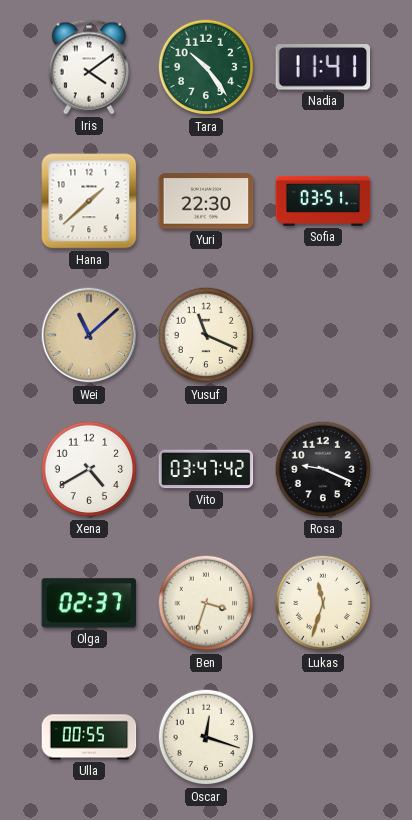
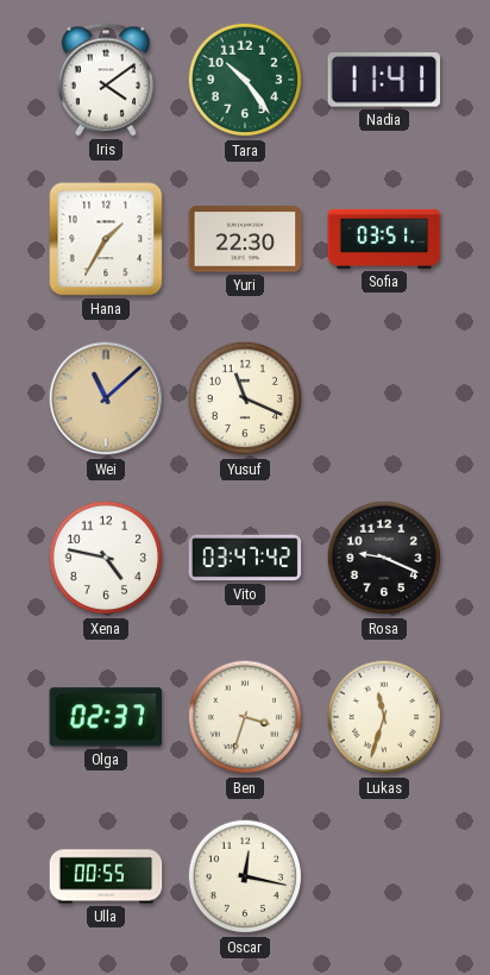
Hana: 1:38 -> 1:35 (106, 239)
Xena: 4:40 -> 4:47 (106, 558)
Oscar: 12:18 -> 12:17 (245, 876)
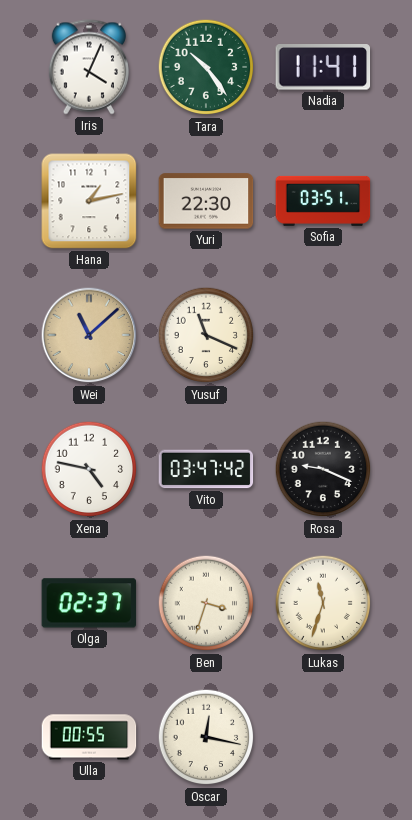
Iris: 4:09 -> 4:04 (89, 67)
Hana: 1:35 -> 1:13 (89, 201)
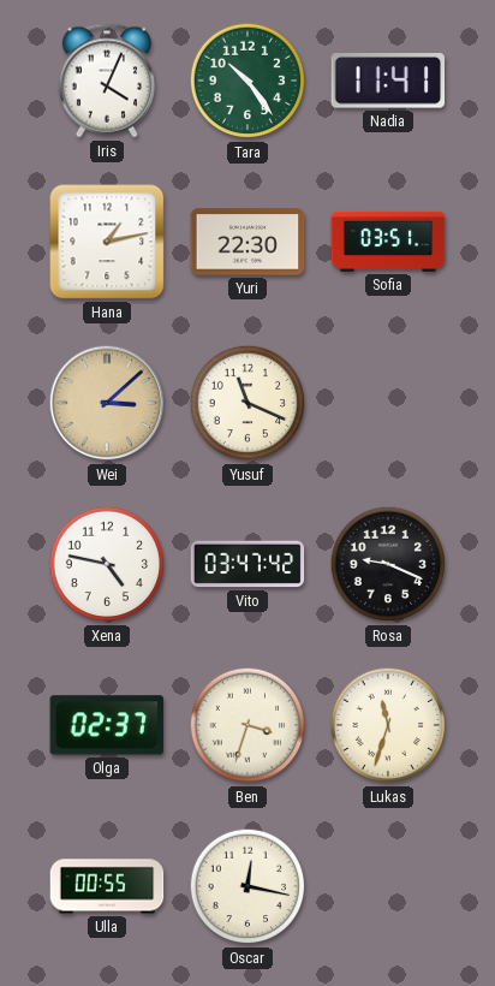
Wei: 11:08 -> 3:08 (107, 403)
